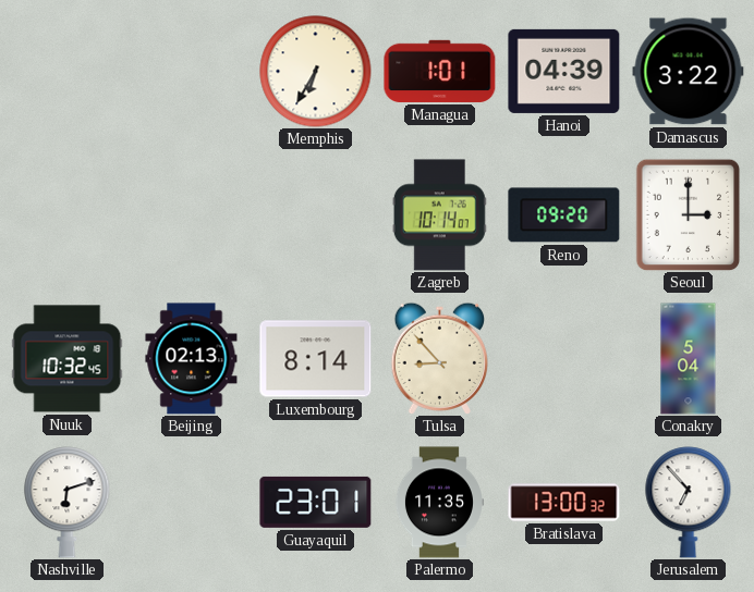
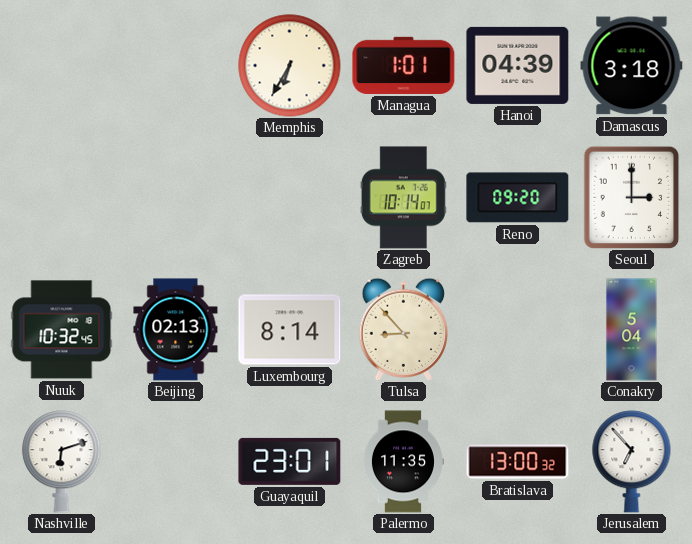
Damascus: 3:22 -> 3:18 (632, 66)
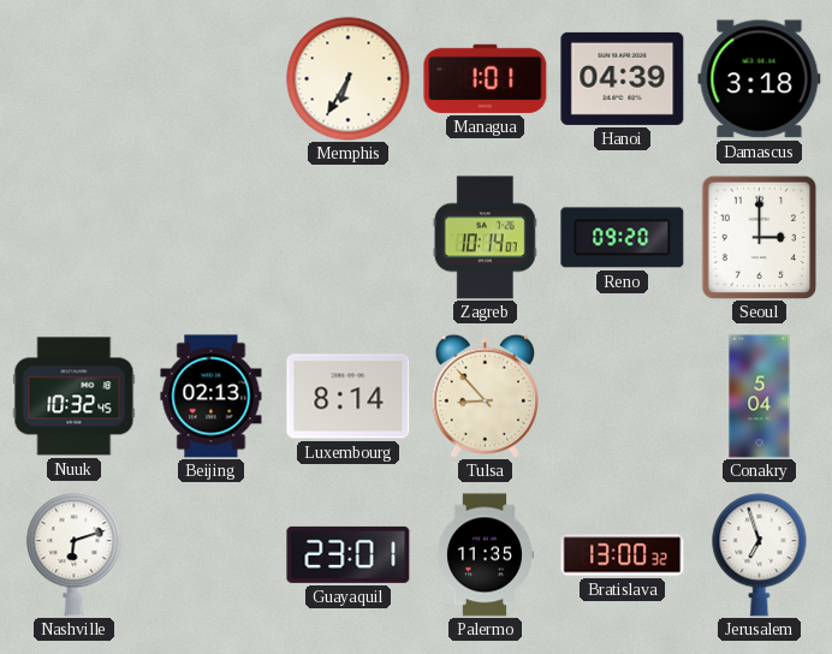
Jerusalem: 6:53 -> 6:57 (760, 555)
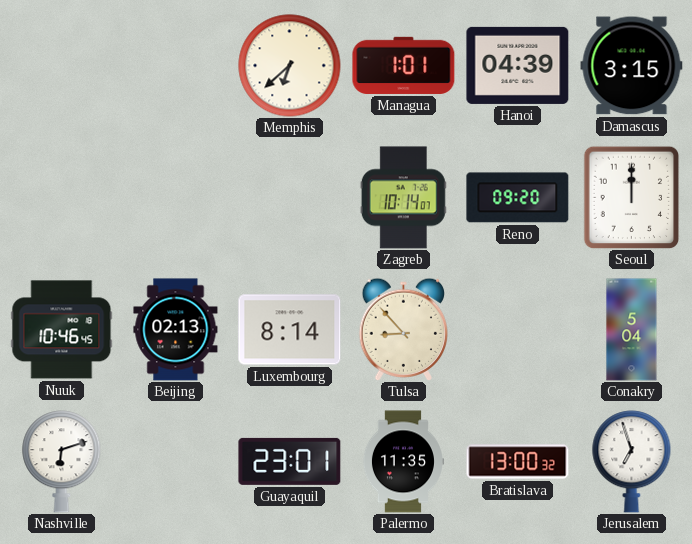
Memphis: 6:35 -> 6:38 (290, 66)
Damascus: 3:18 -> 3:15 (632, 66)
Seoul: 3:00 -> 12:00 (632, 197)
Nuuk: 10:32 -> 10:46 (62, 330)
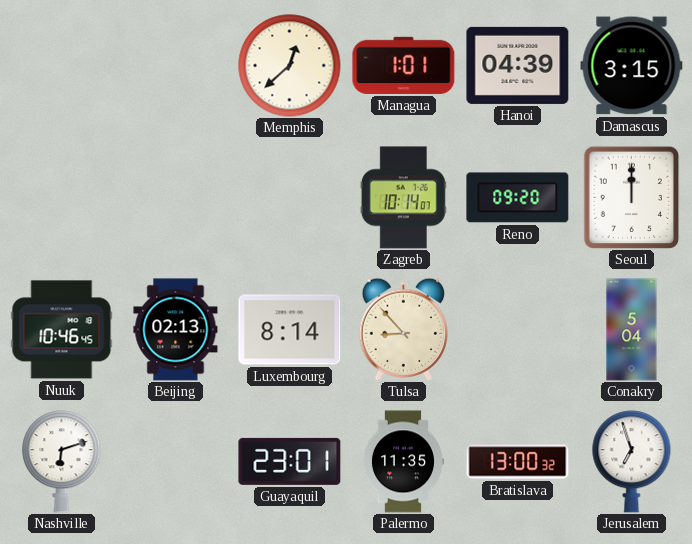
Memphis: 6:38 -> 12:38 (290, 66)
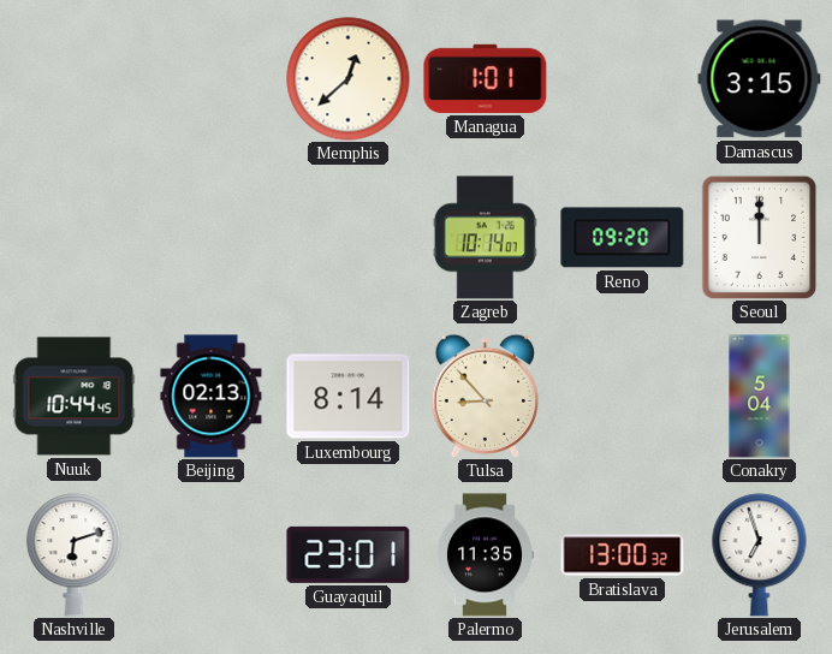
Hanoi: 04:39 -> none (518, 65)
Nuuk: 10:46 -> 10:44 (75, 397)
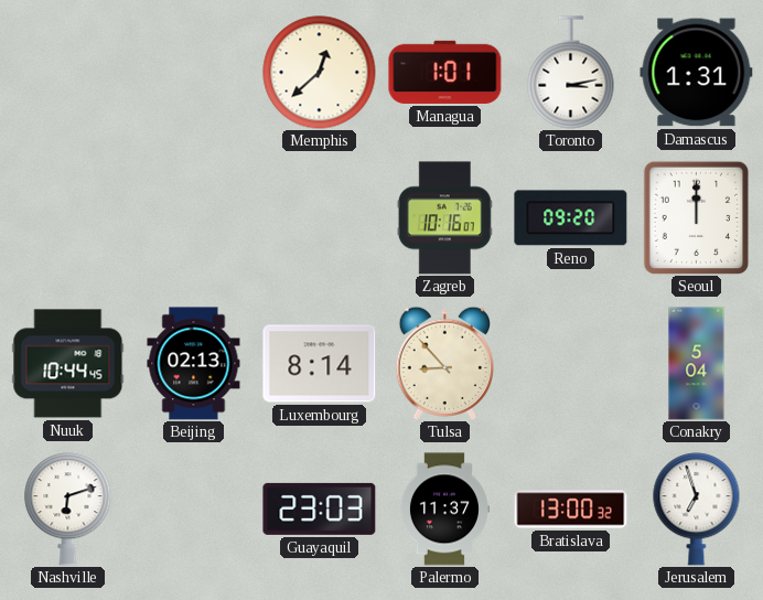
Toronto: none -> 3:13 (571, 73)
Damascus: 3:15 -> 1:31 (697, 73)
Zagreb: 10:14 -> 10:16 (444, 218)
Guayaquil: 23:01 -> 23:03 (320, 508)
Palermo: 11:35 -> 11:37 (443, 510)
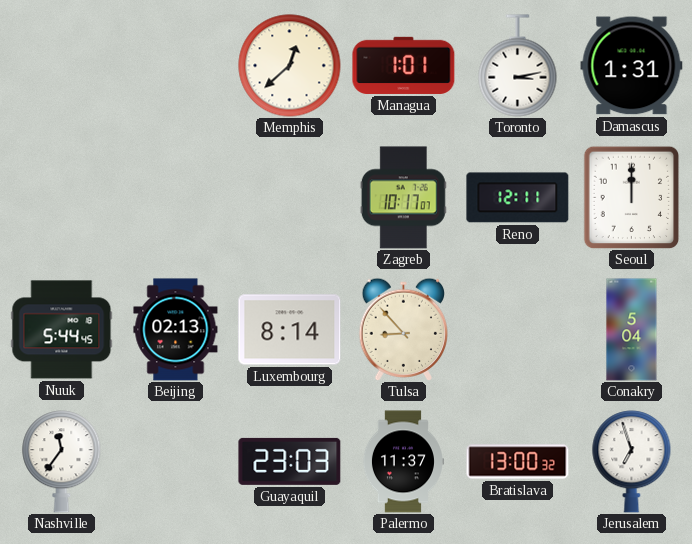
Zagreb: 10:16 -> 10:17 (403, 198)
Reno: 09:20 -> 12:11 (518, 198)
Nuuk: 10:44 -> 5:44 (62, 330)
Nashville: 6:12 -> 11:36 (62, 462)
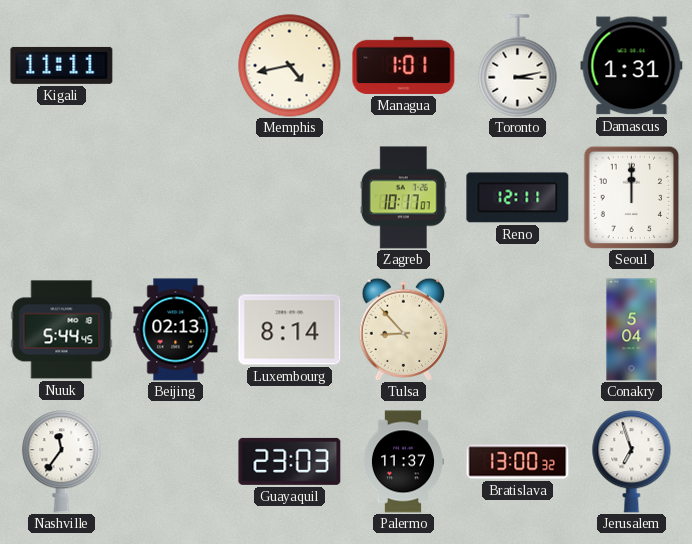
Kigali: none -> 11:11 (62, 65)
Memphis: 12:38 -> 4:43 (290, 66)
